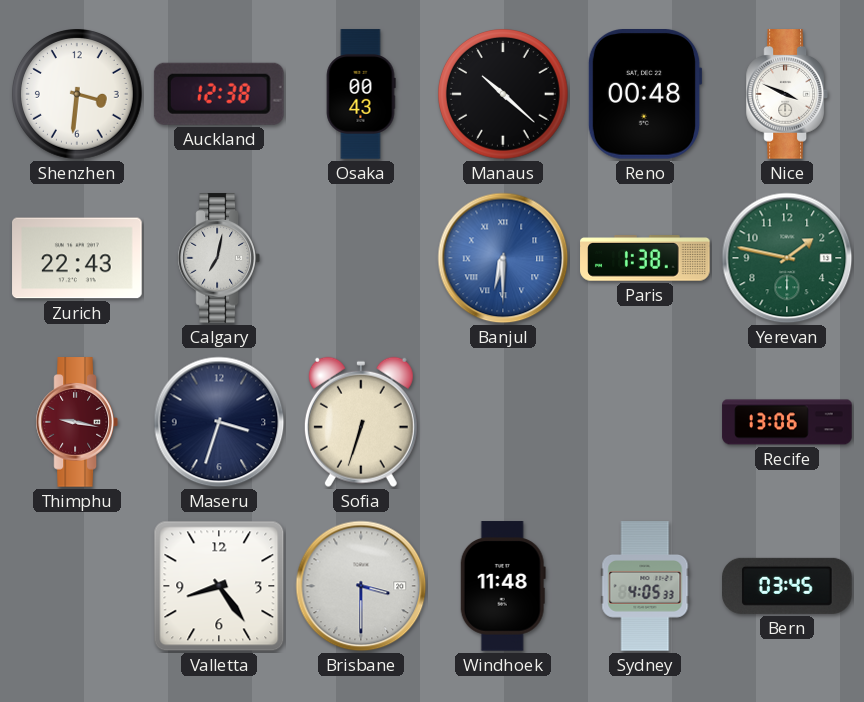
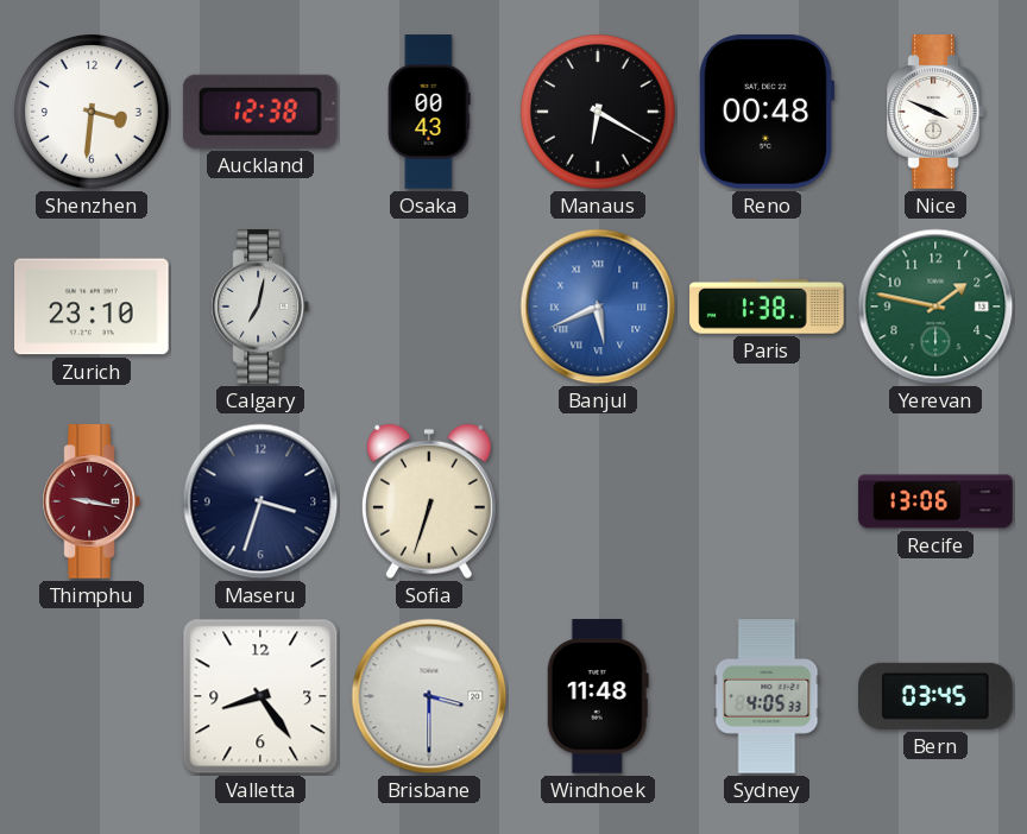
Manaus: 10:22 -> 6:20 (599, 113)
Zurich: 22:43 -> 23:10 (92, 307)
Banjul: 6:30 -> 5:41 (598, 307)
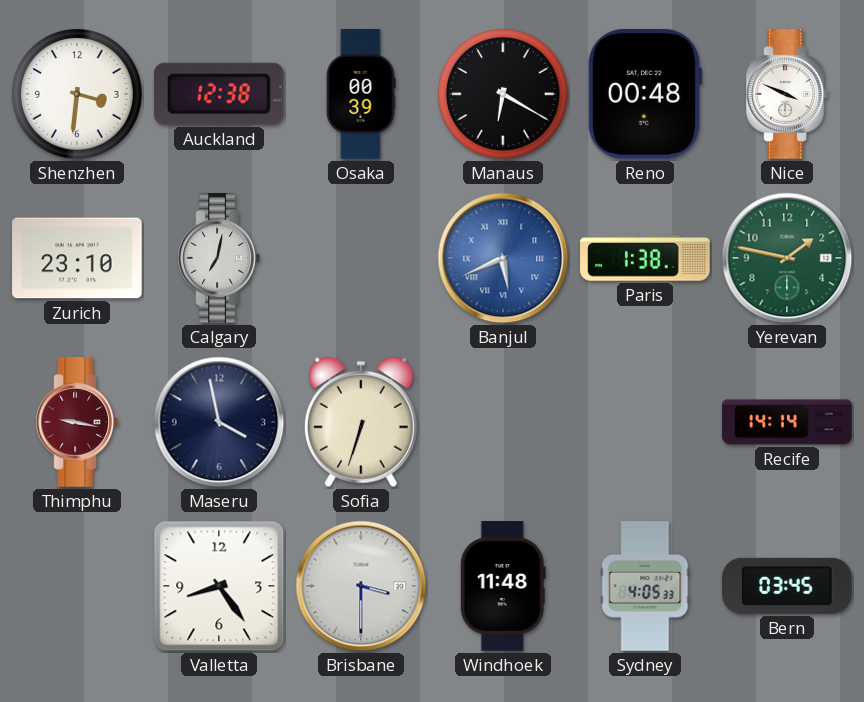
Osaka: 00:43 -> 00:39 (361, 94)
Maseru: 3:33 -> 3:58 (219, 422)
Recife: 13:06 -> 14:14 (787, 422)
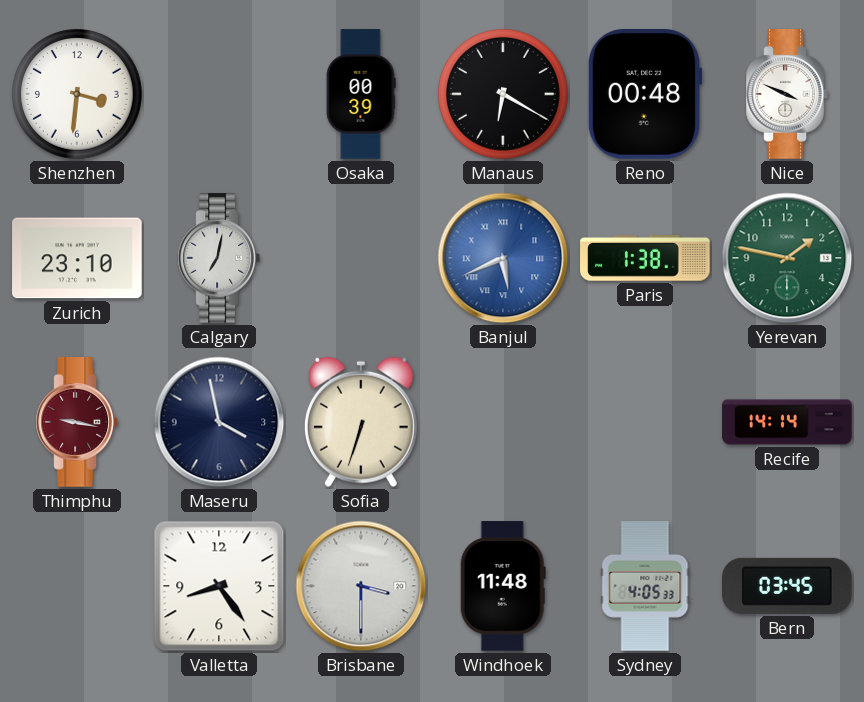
Auckland: 12:38 -> none (219, 94)
